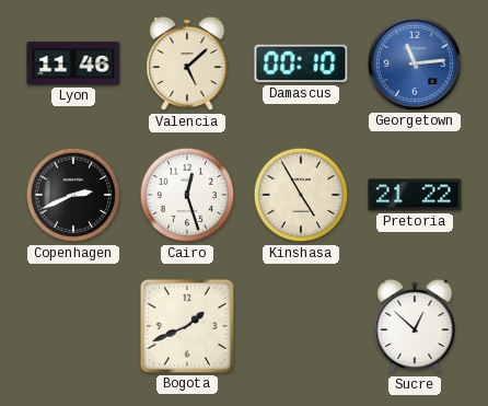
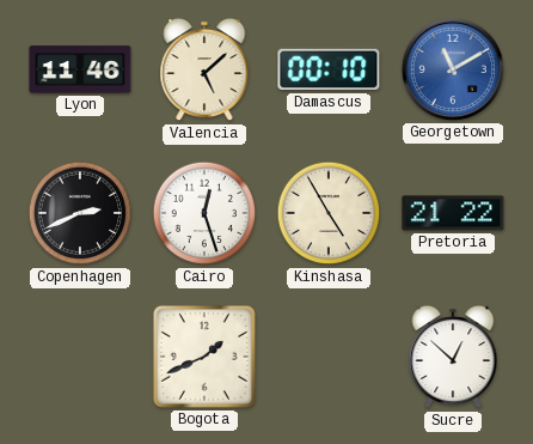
Georgetown: 11:14 -> 11:10 (453, 69)
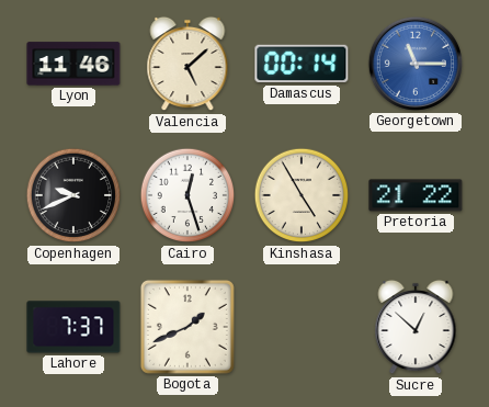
Damascus: 00:10 -> 00:14 (302, 64)
Georgetown: 11:10 -> 11:15 (416, 64)
Copenhagen: 2:41 -> 9:41 (73, 195)
Lahore: none -> 7:37 (73, 327)
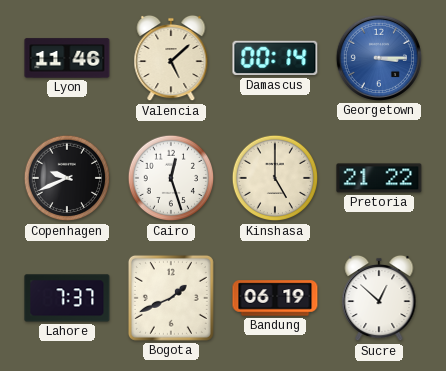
Georgetown: 11:15 -> 3:15 (379, 58)
Kinshasa: 4:55 -> 5:00 (275, 178)
Bandung: none -> 06:19 (275, 298)
